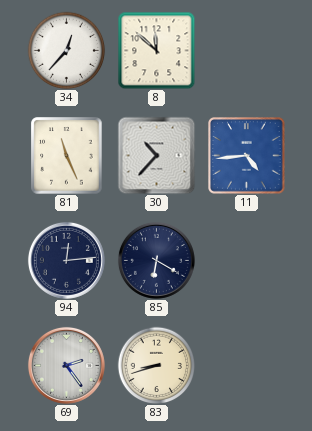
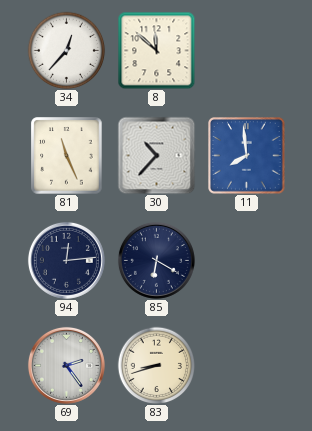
11: 4:44 -> 7:59 (247, 156)
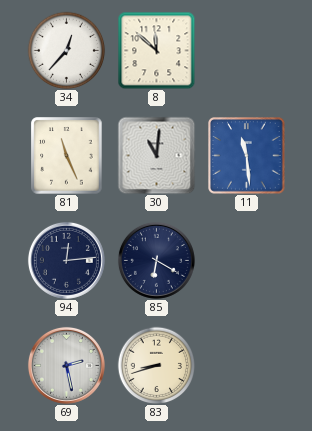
30: 10:37 -> 11:01 (156, 155)
11: 7:59 -> 11:29 (247, 156)
69: 2:24 -> 2:28 (66, 365)
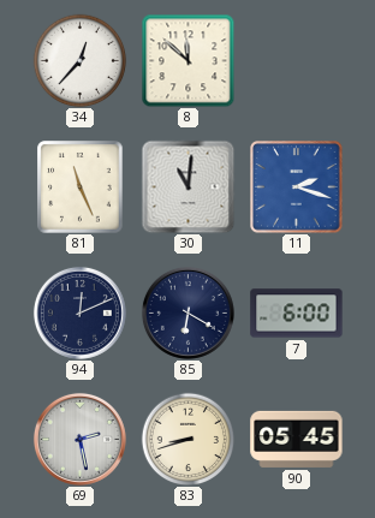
11: 11:29 -> 2:18 (297, 187)
94: 12:14 -> 12:11 (79, 312)
7: none -> 6:00 (297, 314)
90: none -> 05:45 (297, 439)
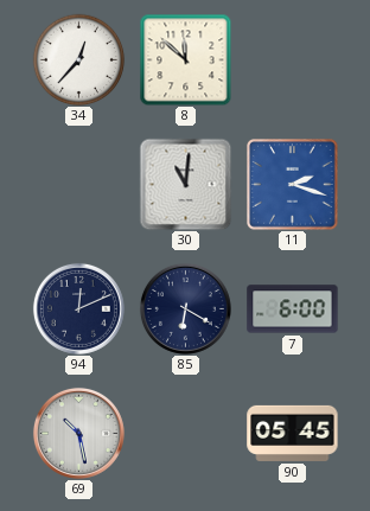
81: 11:26 -> none (81, 187)
69: 2:28 -> 10:28 (78, 433)
83: 8:42 -> none (187, 439)
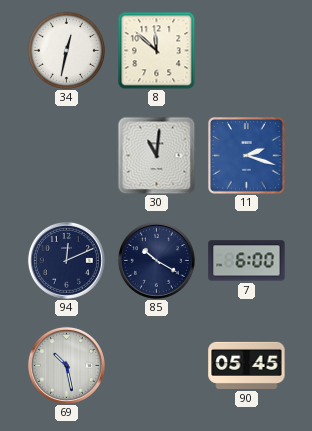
34: 12:37 -> 12:32 (66, 50)
85: 6:20 -> 10:20 (156, 260)
